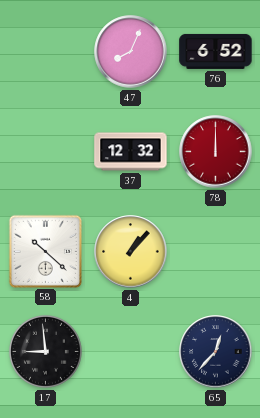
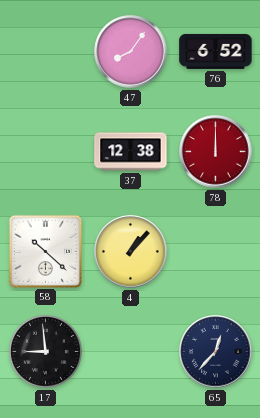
47: 8:04 -> 8:06 (131, 52)
37: 12:32 -> 12:38 (131, 152)
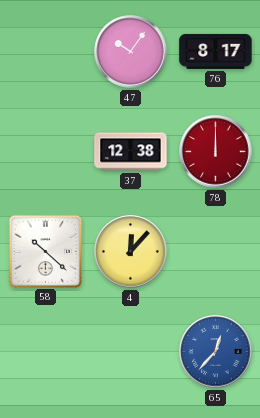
47: 8:06 -> 10:06 (131, 52)
76: 6:52 -> 8:17 (216, 51)
4: 1:07 -> 12:07 (131, 252)
17: 8:59 -> none (45, 351)
65 dial: navy -> blue (216, 352)
